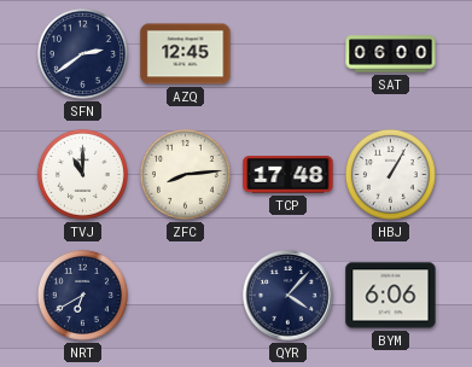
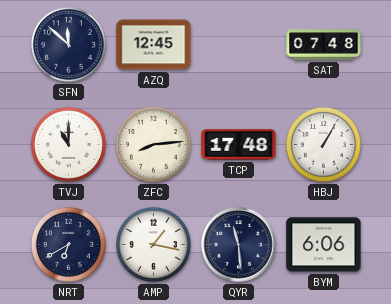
SFN: 2:39 -> 11:52 (68, 44)
SAT: 06:00 -> 07:48 (324, 45)
AMP: none -> 1:17 (153, 244)
QYR: 4:07 -> 11:29 (239, 245)
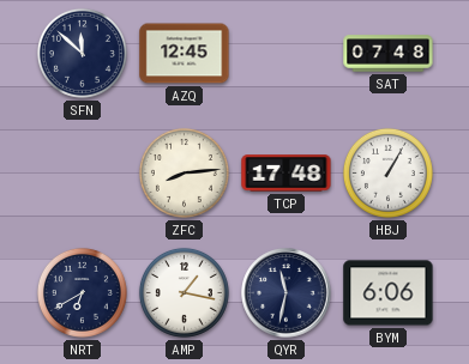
TVJ: 11:00 -> none (68, 144)
QYR: 11:29 -> 11:32 (287, 293)
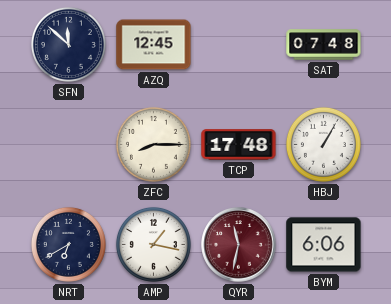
ZFC: 8:14 -> 8:15 (153, 144)
QYR dial: navy -> burgundy (239, 245)
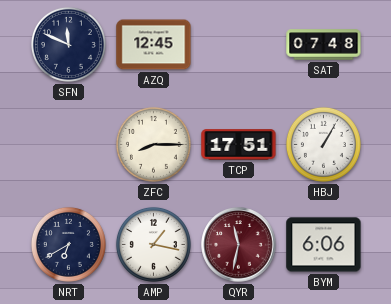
SFN: 11:52 -> 11:49 (68, 44)
TCP: 17:48 -> 17:51 (239, 145)
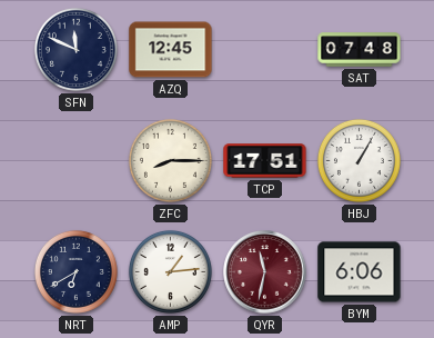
AMP: 1:17 -> 1:14 (170, 271)
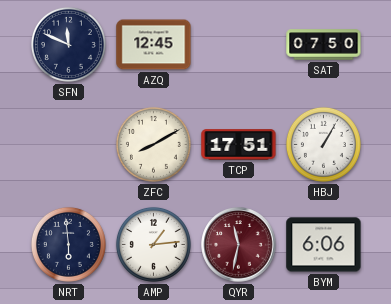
SAT: 07:48 -> 07:50 (324, 45)
ZFC: 8:15 -> 8:10 (153, 144)
NRT: 6:40 -> 5:59 (68, 244)
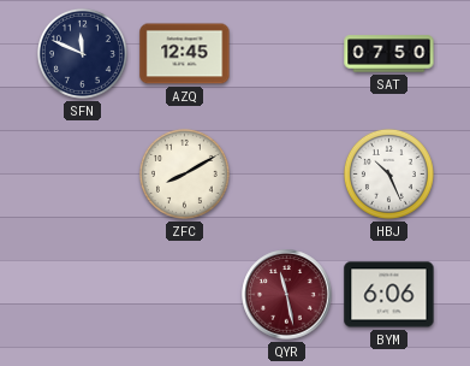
TCP: 17:51 -> none (239, 145)
HBJ: 1:05 -> 10:26 (388, 173)
NRT: 5:59 -> none (68, 244)
AMP: 1:14 -> none (153, 244)
QYR: 11:32 -> 11:28 (287, 295)
